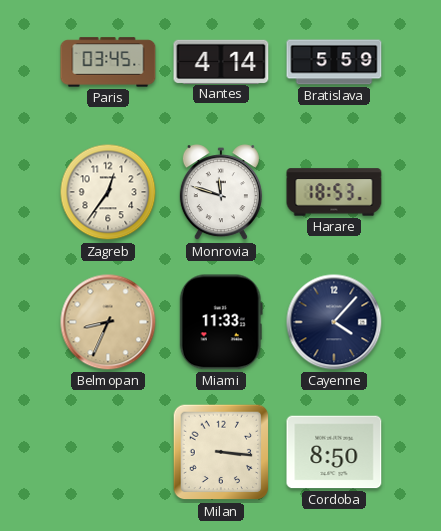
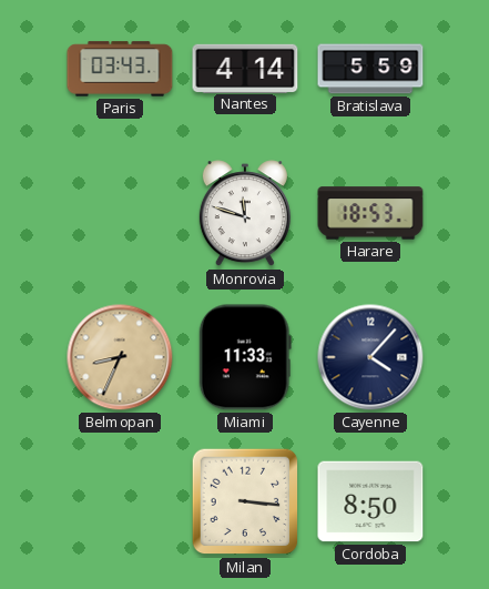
Paris: 03:45 -> 03:43 (120, 69)
Zagreb: 12:36 -> none (108, 192)
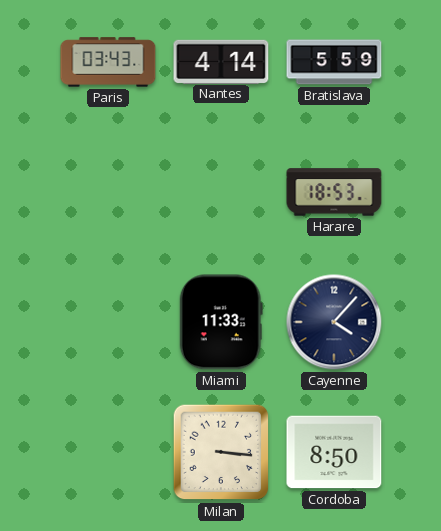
Monrovia: 11:48 -> none (245, 214)
Belmopan: 8:34 -> none (120, 357)
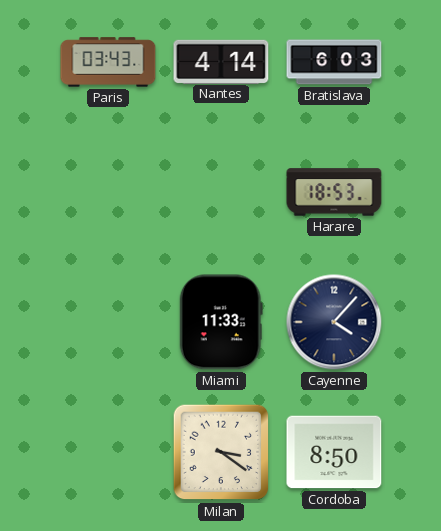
Bratislava: 5:59 -> 6:03 (334, 62)
Milan: 3:16 -> 3:21 (221, 452)
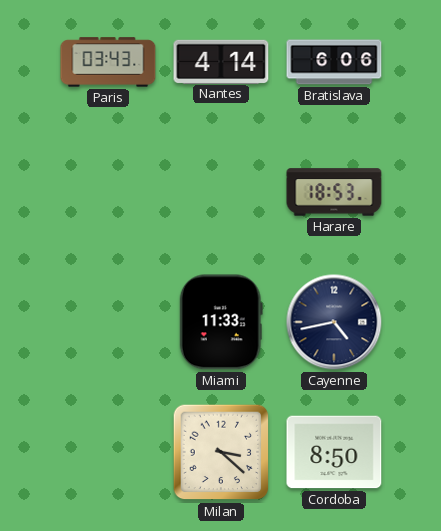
Bratislava: 6:03 -> 6:06 (334, 62)
Cayenne: 4:07 -> 4:43 (334, 322)
Milan: 3:21 -> 3:22 (221, 452)
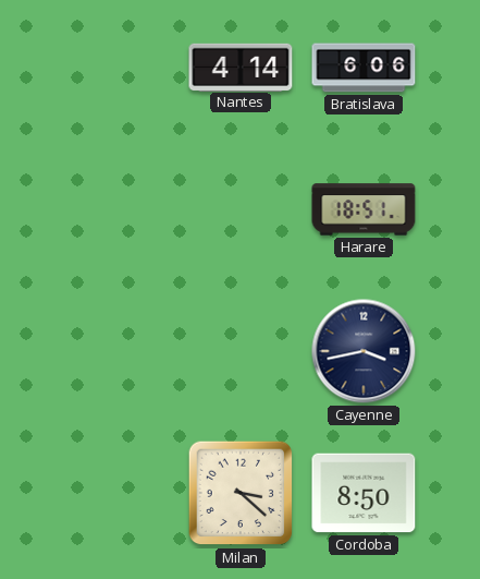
Paris: 03:43 -> none (108, 62)
Harare: 18:53 -> 18:51 (364, 209)
Miami: 11:33 -> none (221, 322)
Cayenne: 4:43 -> 3:43 (364, 351)
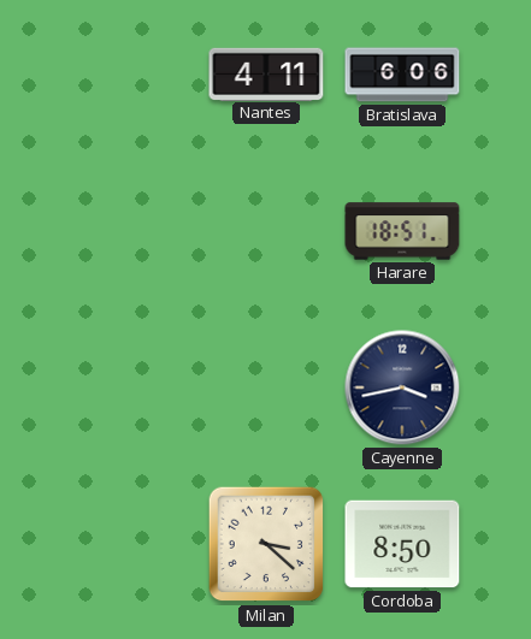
Nantes: 4:14 -> 4:11 (266, 73)
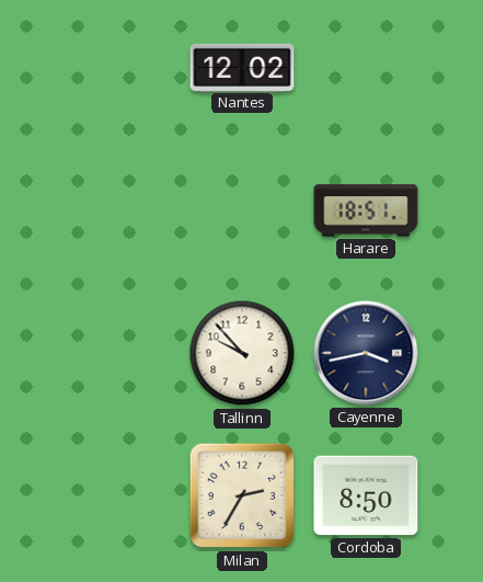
Nantes: 4:11 -> 12:02 (242, 67)
Bratislava: 6:06 -> none (402, 75)
Tallinn: none -> 9:53 (242, 353)
Milan: 3:22 -> 2:35 (242, 495)
